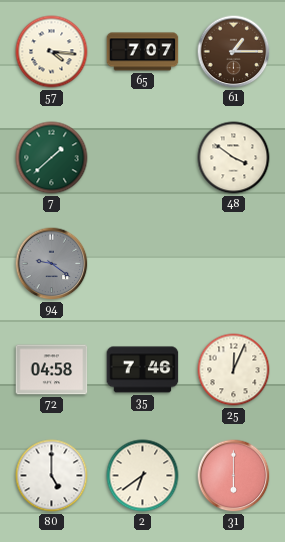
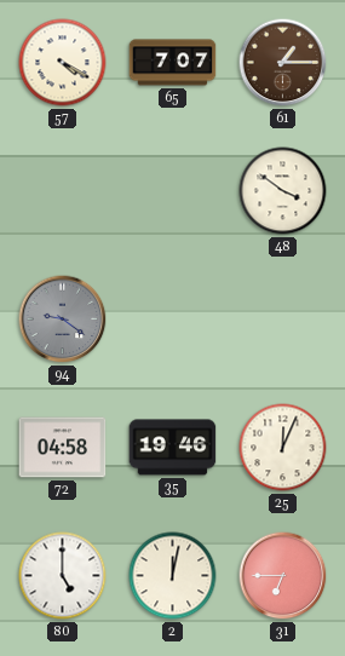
57: 4:16 -> 4:20 (63, 63)
7: 1:38 -> none (52, 158)
35: 7:46 -> 19:46 (173, 448)
2: 6:39 -> 12:02 (173, 576)
31: 6:00 -> 6:45 (283, 576)
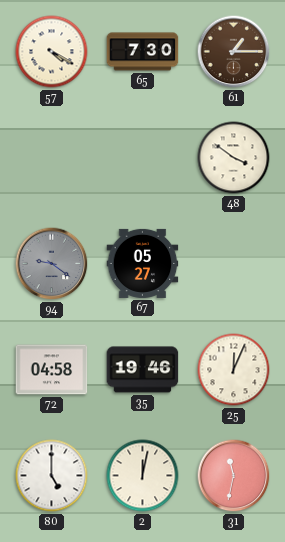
65: 7:07 -> 7:30 (143, 52)
67: none -> 05:27 (143, 263)
31: 6:45 -> 11:32 (234, 476)
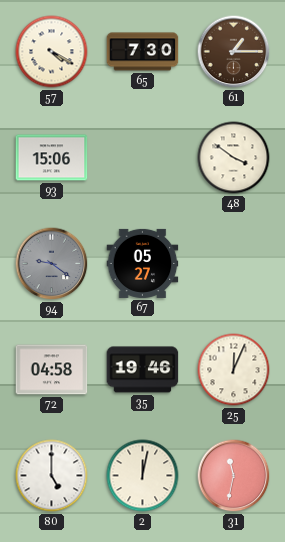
93: none -> 15:06 (52, 158)
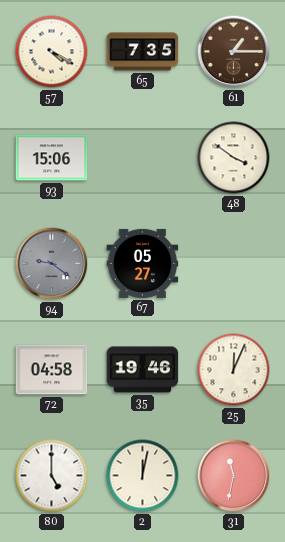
65: 7:30 -> 7:35 (143, 52)
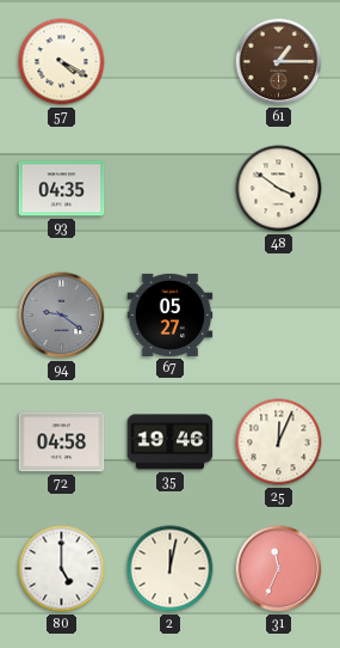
65: 7:35 -> none (143, 52)
93: 15:06 -> 04:35 (62, 189)
31: 11:32 -> 11:34 (279, 569)
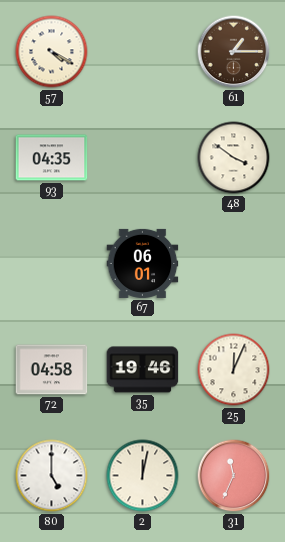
94: 9:21 -> none (62, 316)
67: 05:27 -> 06:01 (143, 263)
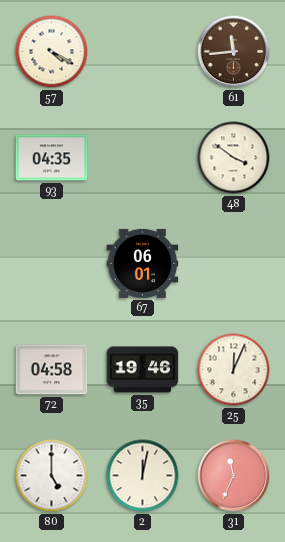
61: 1:15 -> 11:44 (234, 52)
